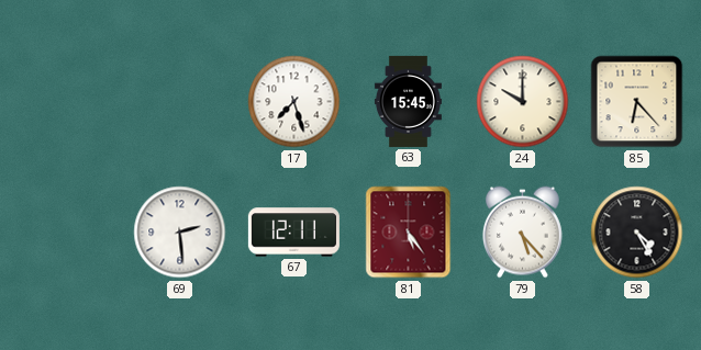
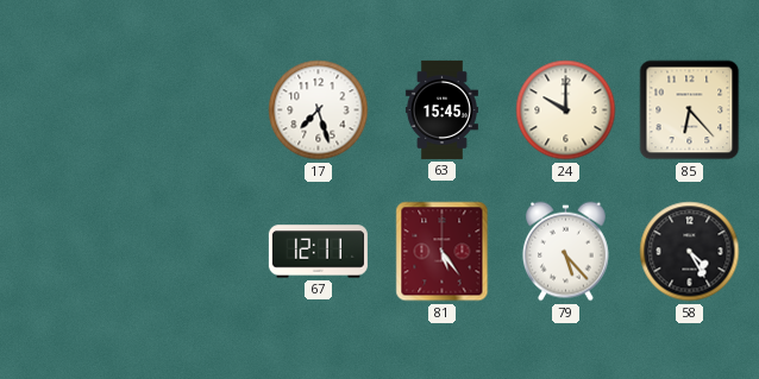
69: 2:29 -> none (180, 233)
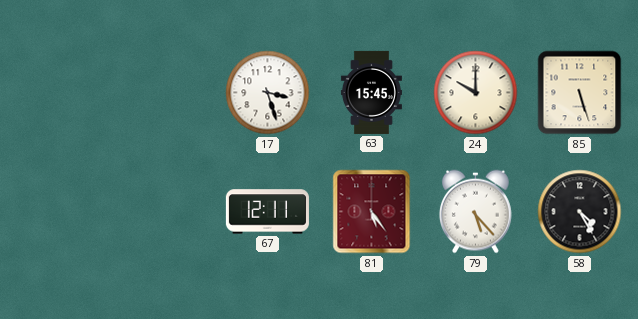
17: 7:27 -> 3:27 (268, 93)
85: 6:23 -> 5:27 (580, 93)
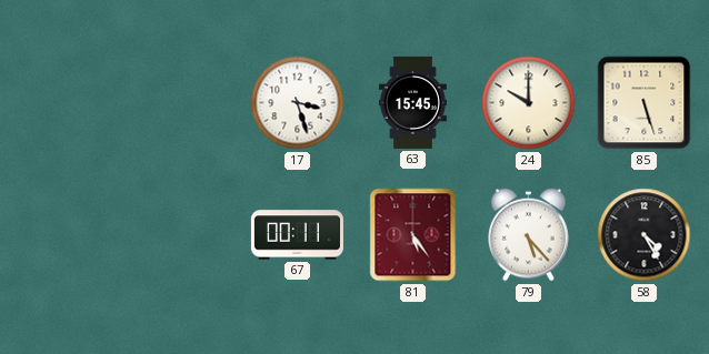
67: 12:11 -> 00:11 (297, 235)
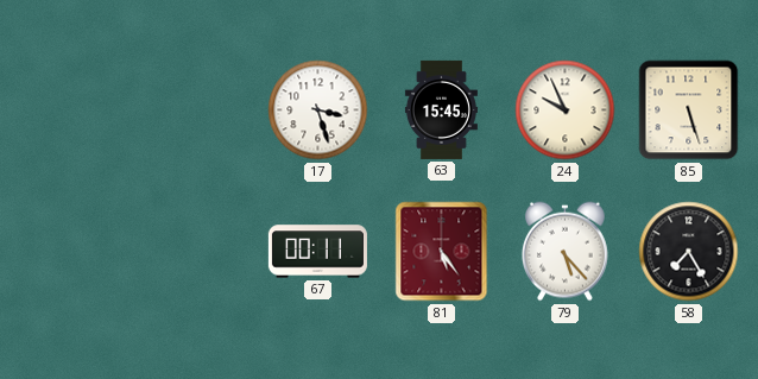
24: 10:00 -> 9:56 (566, 110)
58: 4:25 -> 7:25 (689, 252)
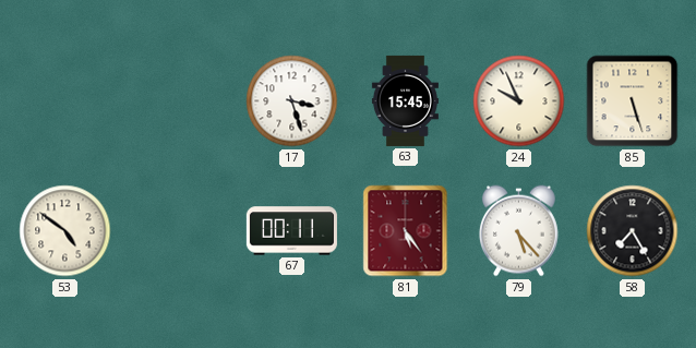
53: none -> 4:51 (65, 231)
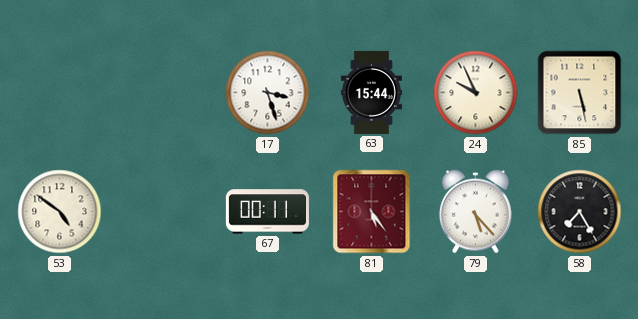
63: 15:45 -> 15:44 (371, 92)
85: 5:27 -> 5:28 (580, 93)
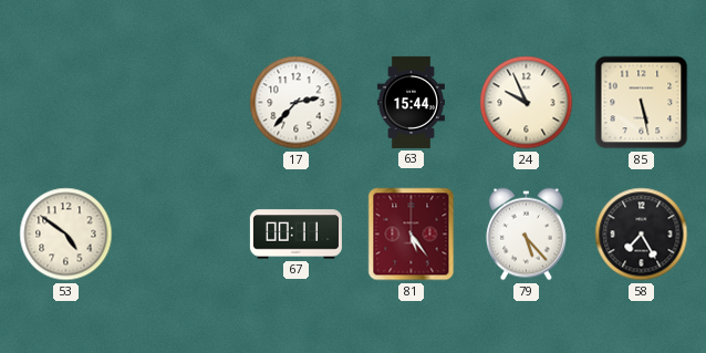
17: 3:27 -> 2:37 (297, 103)
